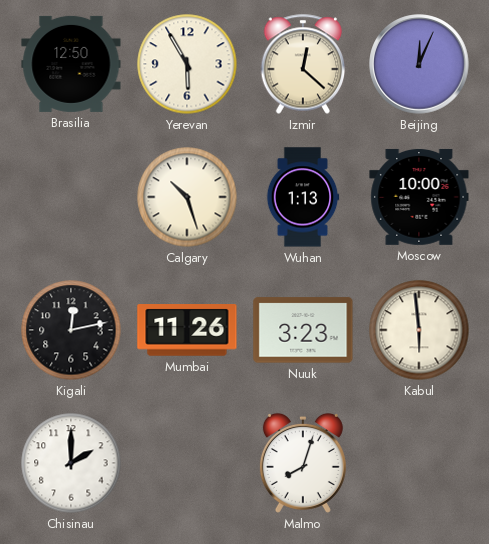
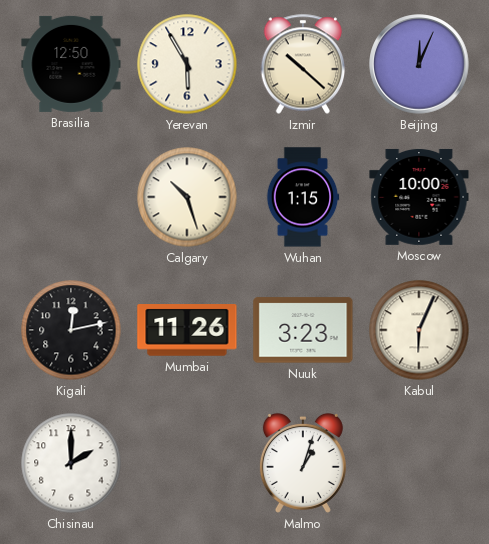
Izmir: 12:22 -> 10:22 (303, 64)
Wuhan: 1:13 -> 1:15 (303, 197)
Kabul: 5:59 -> 6:04 (419, 330)
Malmo: 8:03 -> 1:03 (303, 463)
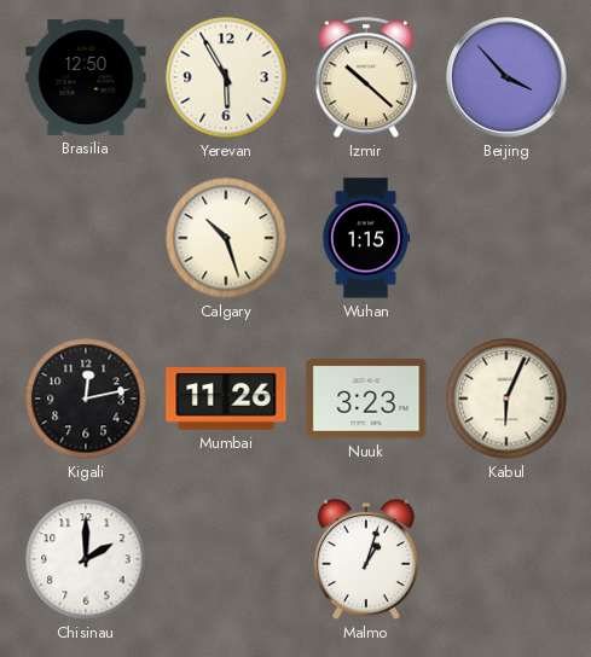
Beijing: 12:04 -> 3:53 (506, 77)
Moscow: 10:00 -> none (419, 197)
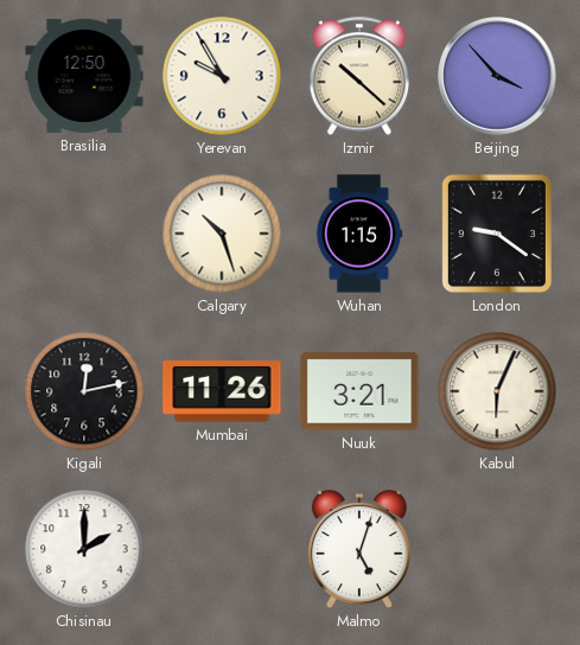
Yerevan: 5:55 -> 9:55 (222, 76)
London: none -> 9:21 (497, 234)
Nuuk: 3:23 -> 3:21 (359, 391)
Malmo: 1:03 -> 5:03 (359, 549)
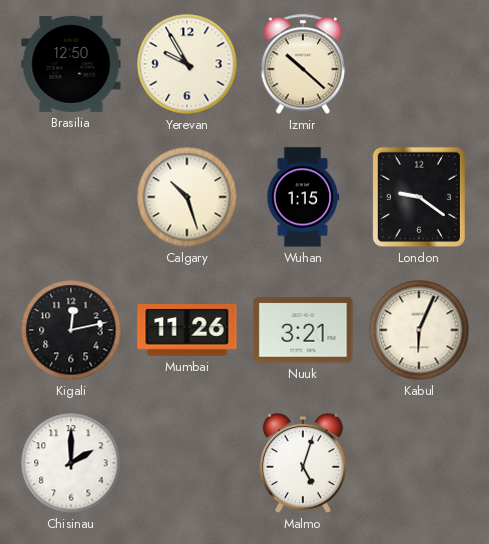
Beijing: 3:53 -> none (497, 76)
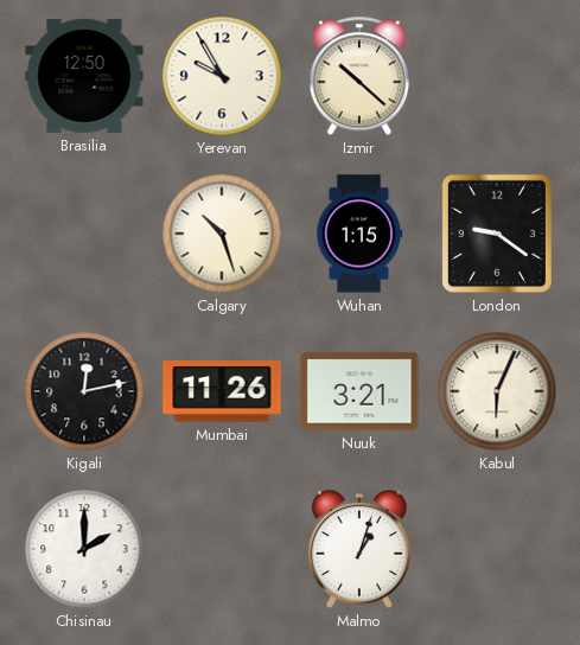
Malmo: 5:03 -> 1:03 (359, 549)
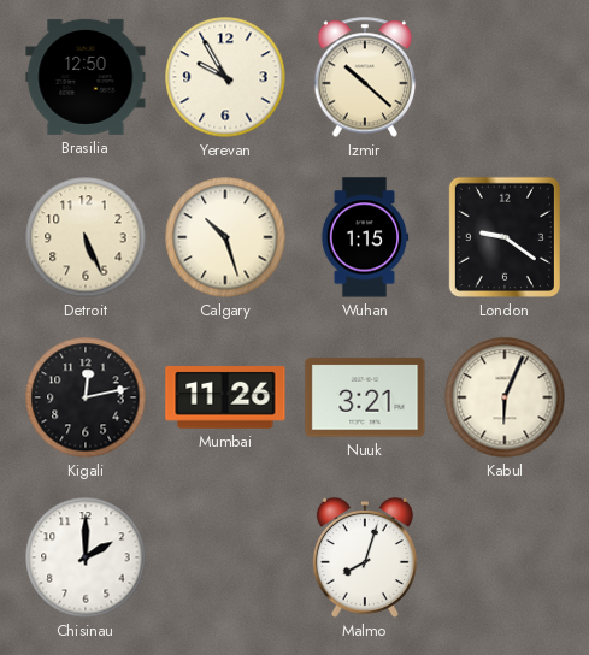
Detroit: none -> 5:26 (86, 237)
Malmo: 1:03 -> 8:03 (365, 557)
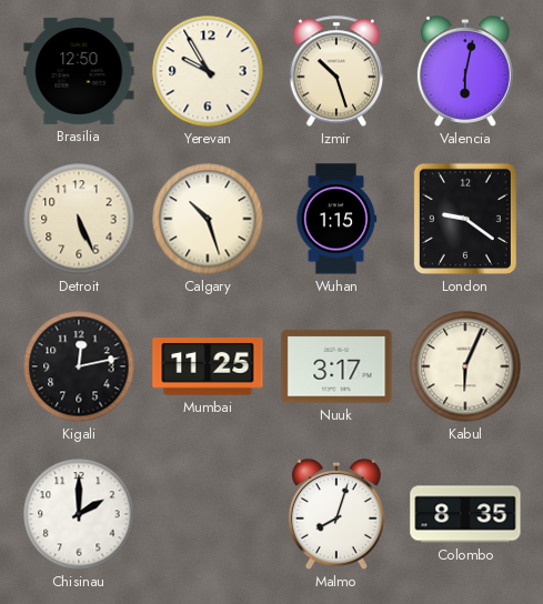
Izmir: 10:22 -> 10:27 (336, 71)
Valencia: none -> 6:02 (465, 71)
Mumbai: 11:26 -> 11:25 (208, 368)
Nuuk: 3:21 -> 3:17 (336, 366)
Colombo: none -> 8:35 (465, 514)
